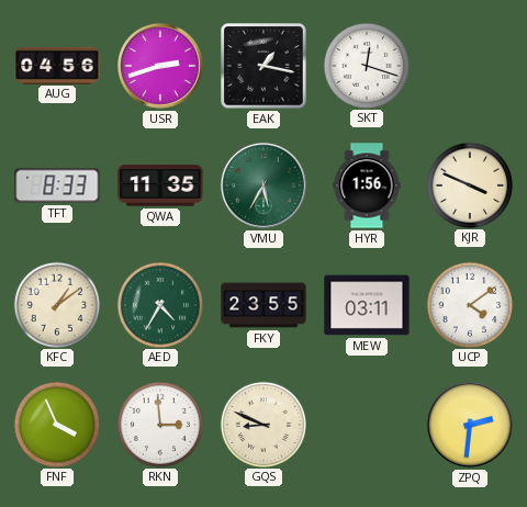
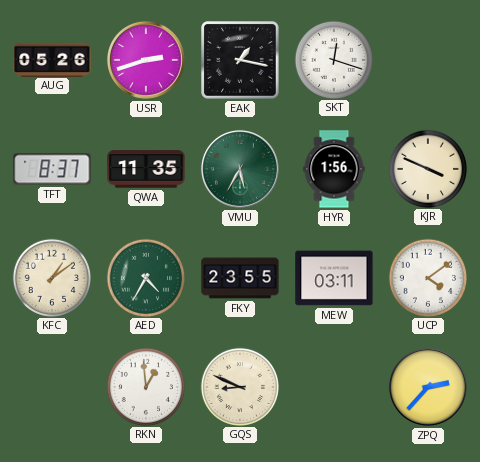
AUG: 04:56 -> 05:26 (52, 59)
TFT: 8:33 -> 8:37 (52, 169)
FNF: 3:56 -> none (56, 424)
RKN: 2:59 -> 12:59 (145, 386)
ZPQ: 2:31 -> 2:37 (428, 387)
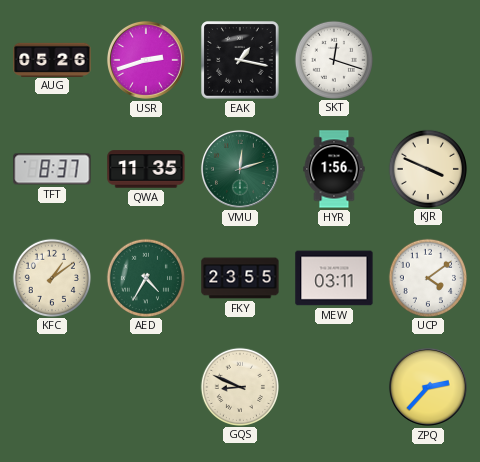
VMU: 5:35 -> 12:12 (240, 169)
RKN: 12:59 -> none (145, 386)
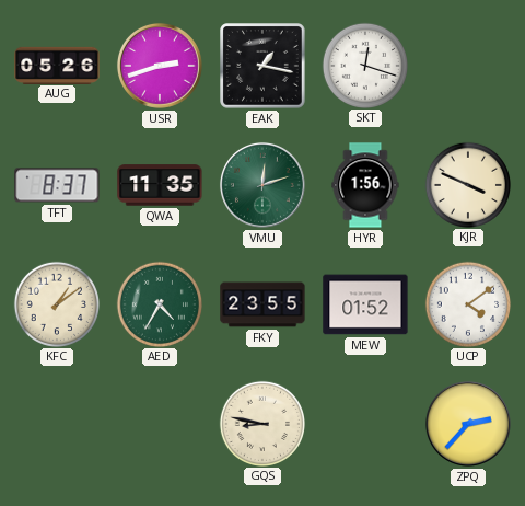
MEW: 03:11 -> 01:52 (365, 304)
GQS: 8:49 -> 8:47 (261, 423)
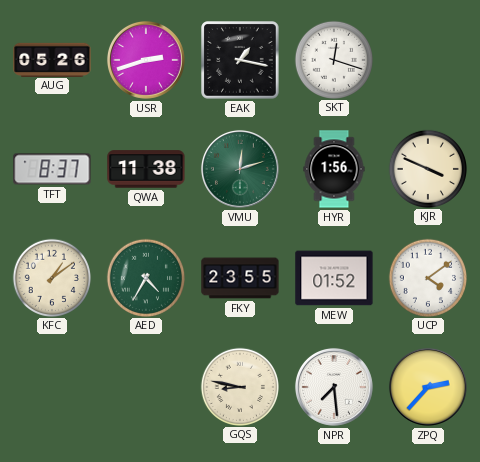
QWA: 11:35 -> 11:38 (146, 169)
NPR: none -> 7:29 (334, 387)
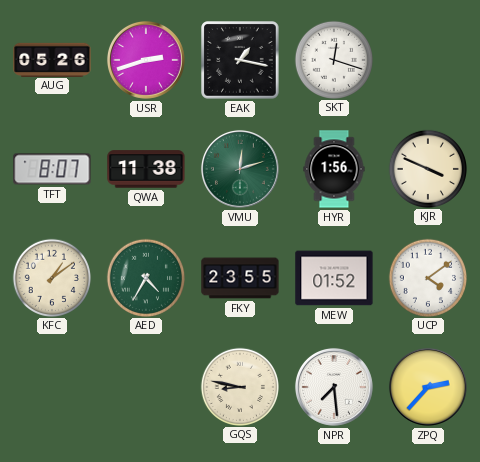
TFT: 8:37 -> 8:07 (52, 169)
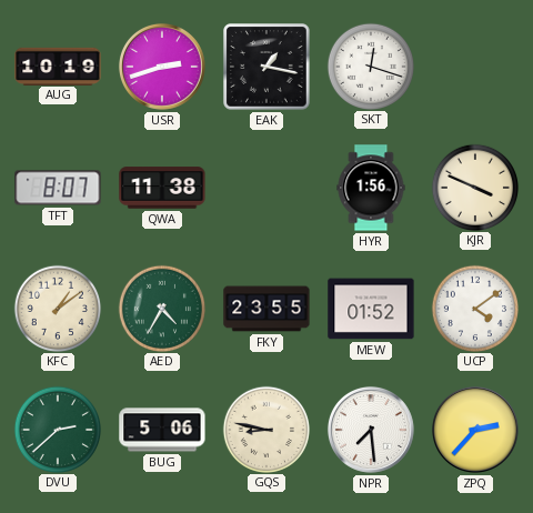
AUG: 05:26 -> 10:19 (58, 66)
VMU: 12:12 -> none (240, 169)
DVU: none -> 2:38 (57, 429)
BUG: none -> 5:06 (162, 430)
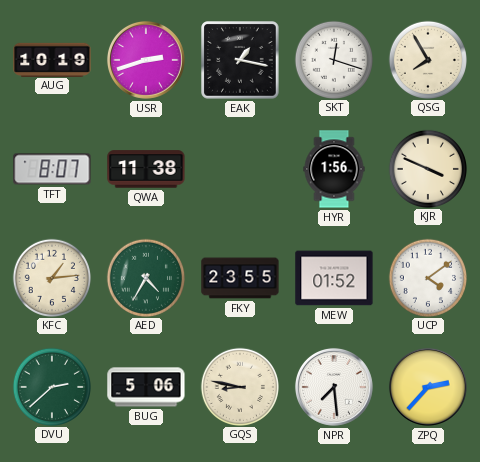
QSG: none -> 7:55 (427, 59)
KFC: 1:09 -> 1:14 (51, 277)
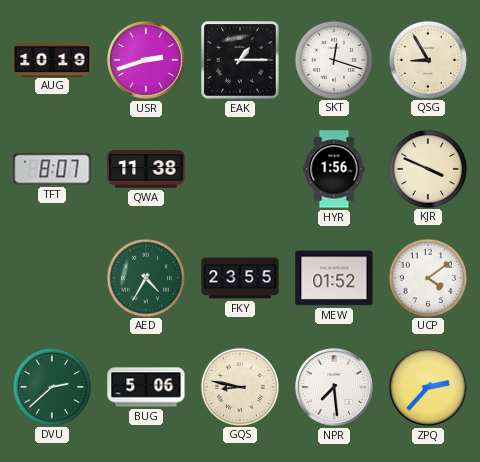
EAK: 1:17 -> 1:15 (240, 60)
QSG: 7:55 -> 8:55 (427, 59)
KFC: 1:14 -> none (51, 277)
